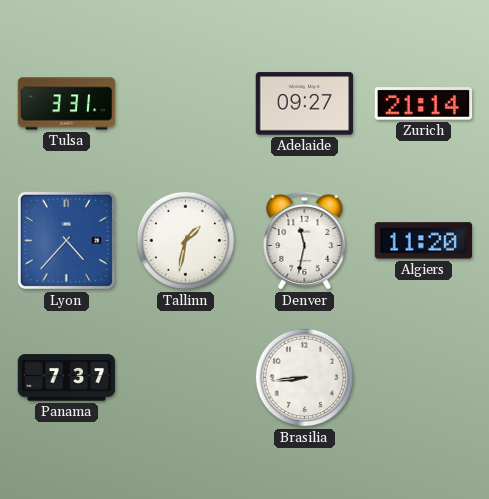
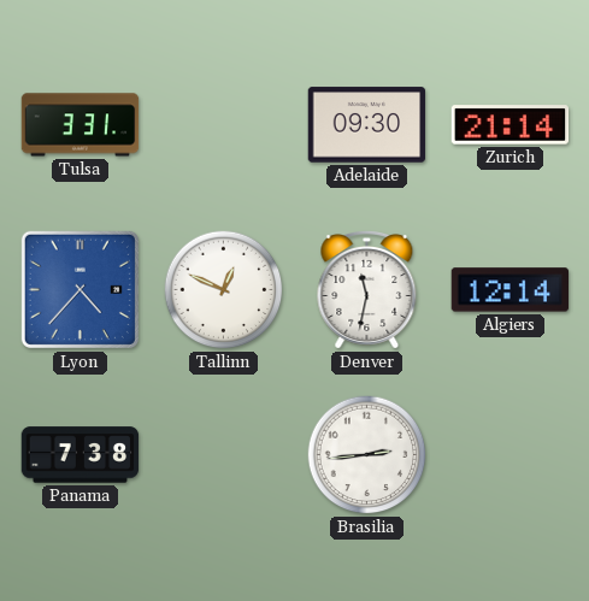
Adelaide: 09:27 -> 09:30 (367, 125)
Tallinn: 1:32 -> 12:49 (224, 290)
Algiers: 11:20 -> 12:14 (511, 290)
Panama: 7:37 -> 7:38 (81, 455)
Brasilia: 8:44 -> 2:44 (367, 455)
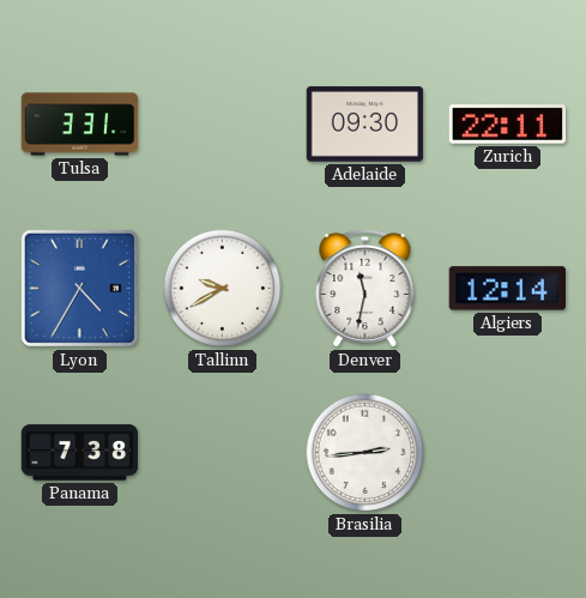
Zurich: 21:14 -> 22:11 (508, 125)
Lyon: 4:37 -> 4:35 (79, 288)
Tallinn: 12:49 -> 9:40 (223, 289)
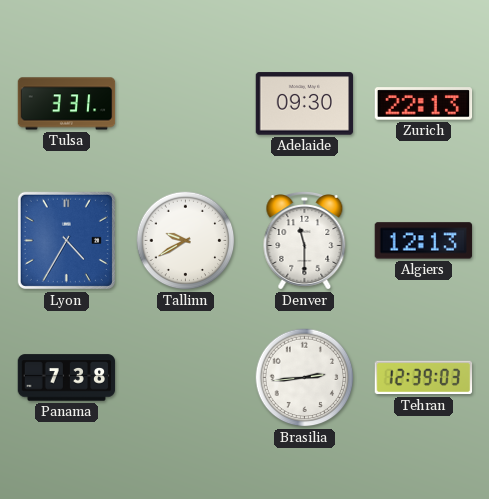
Zurich: 22:11 -> 22:13 (424, 104)
Denver: 11:32 -> 11:30 (305, 241)
Algiers: 12:14 -> 12:13 (424, 241)
Tehran: none -> 12:39 (424, 378)
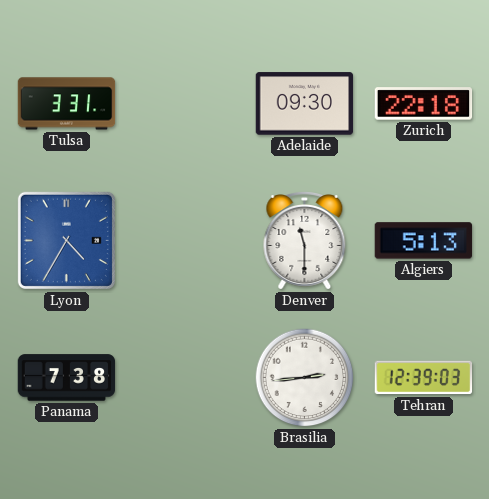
Zurich: 22:13 -> 22:18 (424, 104)
Tallinn: 9:40 -> none (186, 241)
Algiers: 12:13 -> 5:13 (424, 241)
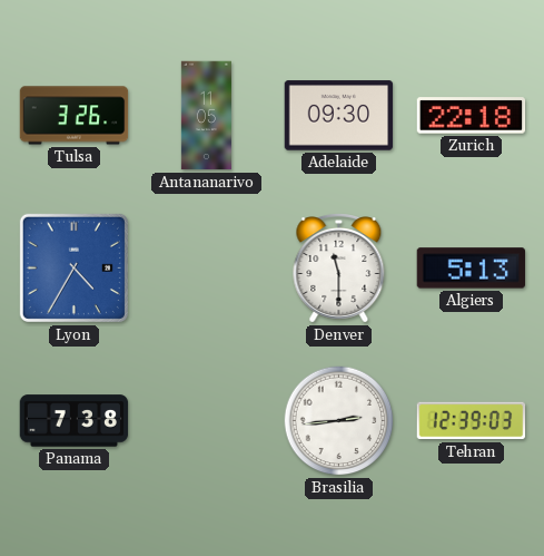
Tulsa: 3:31 -> 3:26 (75, 116)
Antananarivo: none -> 11:05 (206, 116)
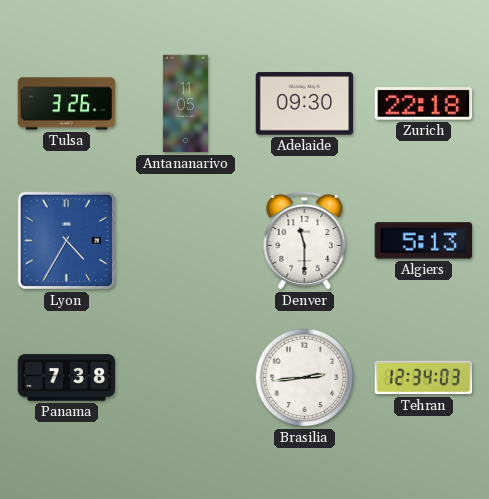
Tehran: 12:39 -> 12:34 (424, 378)
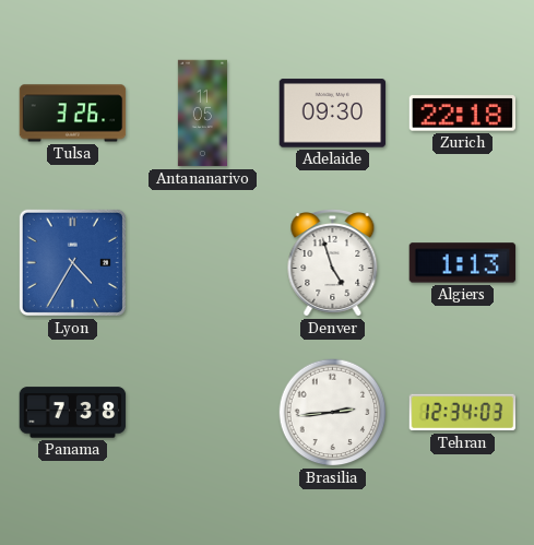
Denver: 11:30 -> 4:57 (333, 263)
Algiers: 5:13 -> 1:13 (463, 263)
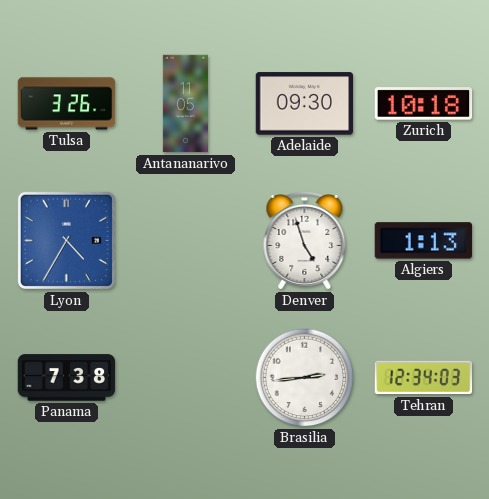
Zurich: 22:18 -> 10:18 (424, 104)
